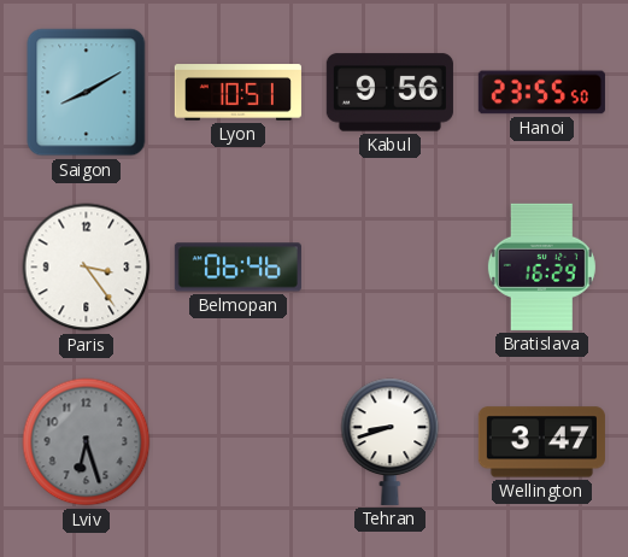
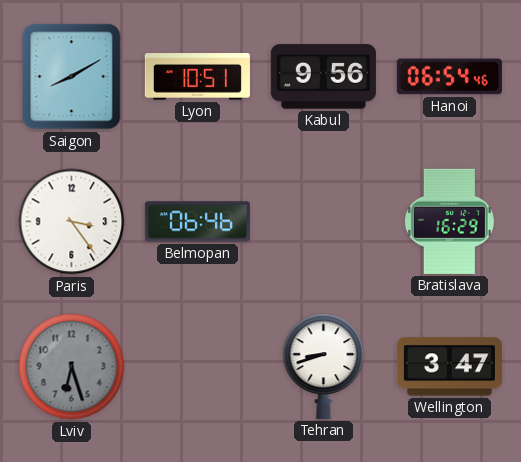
Hanoi: 23:55 -> 06:54 (449, 77)
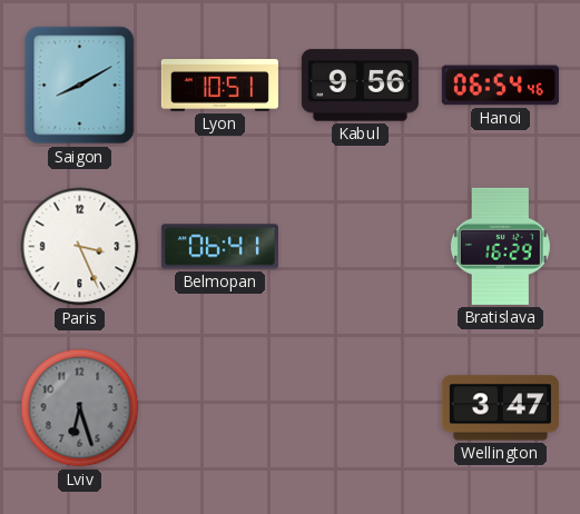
Paris: 3:24 -> 3:26 (80, 247)
Belmopan: 06:46 -> 06:41 (219, 247)
Tehran: 8:42 -> none (324, 366)
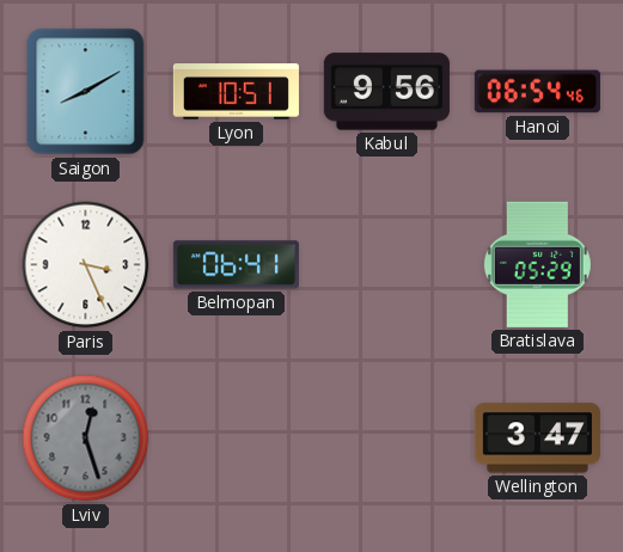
Bratislava: 16:29 -> 05:29 (537, 264)
Lviv: 6:27 -> 12:27 (86, 438)
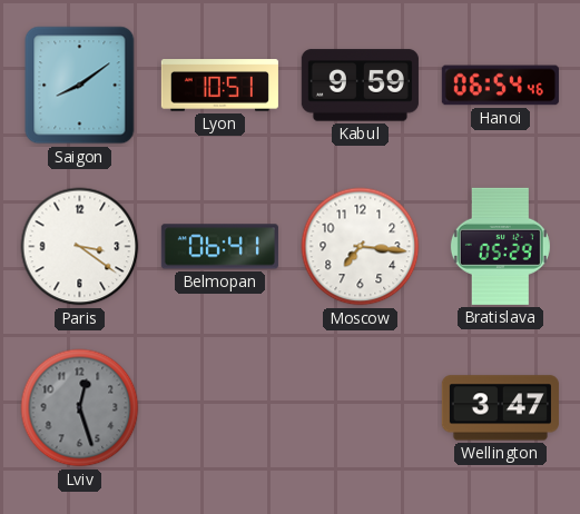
Saigon: 8:10 -> 8:09 (80, 86)
Kabul: 9:56 -> 9:59 (360, 86)
Paris: 3:26 -> 3:21 (80, 247)
Moscow: none -> 7:16 (361, 247)
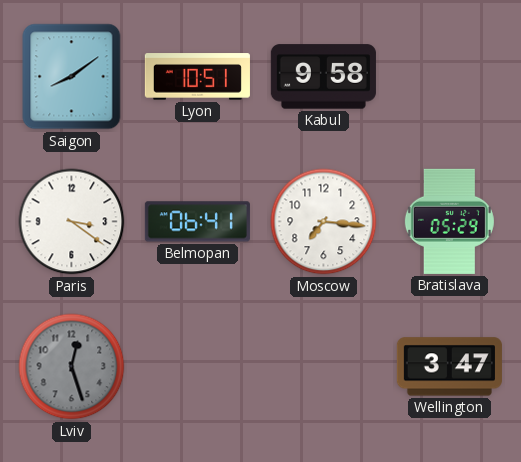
Kabul: 9:59 -> 9:58 (323, 77)
Hanoi: 06:54 -> none (500, 86)
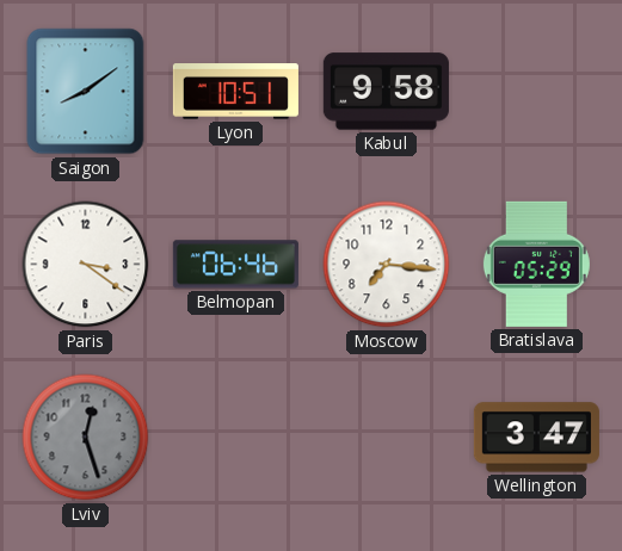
Belmopan: 06:41 -> 06:46 (235, 265)
